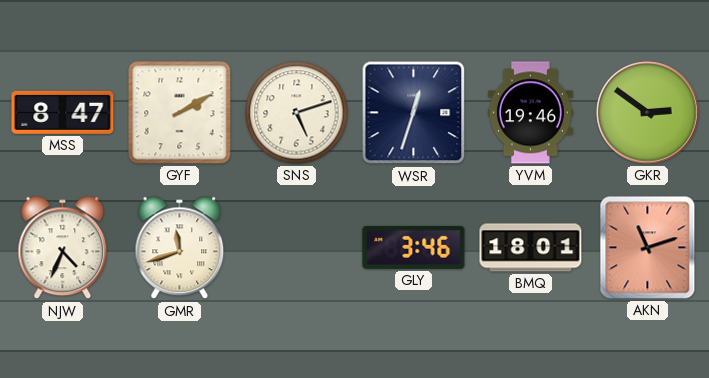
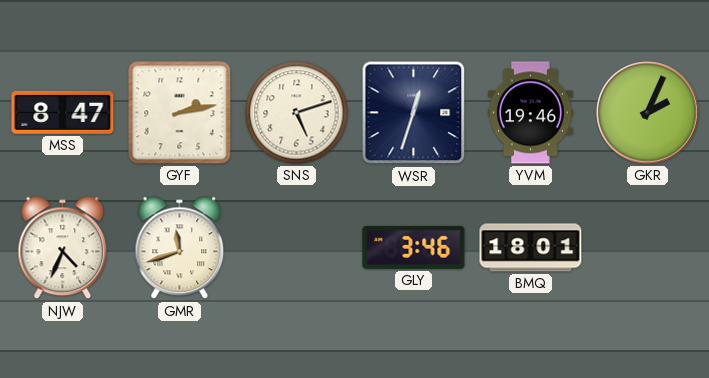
GYF: 2:10 -> 2:13 (180, 113)
GKR: 2:51 -> 2:04 (648, 113)
AKN: 11:12 -> none (648, 248)
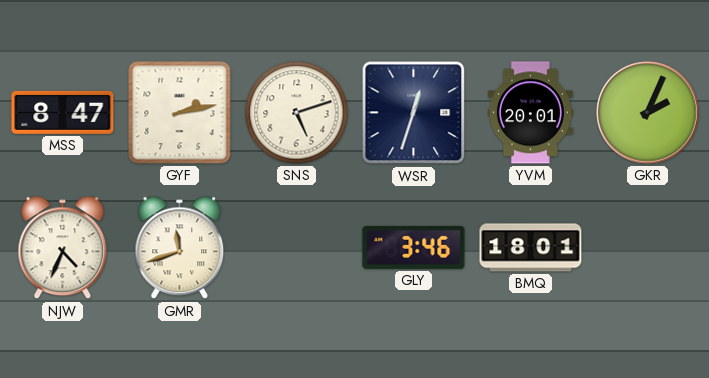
YVM: 19:46 -> 20:01 (530, 113)
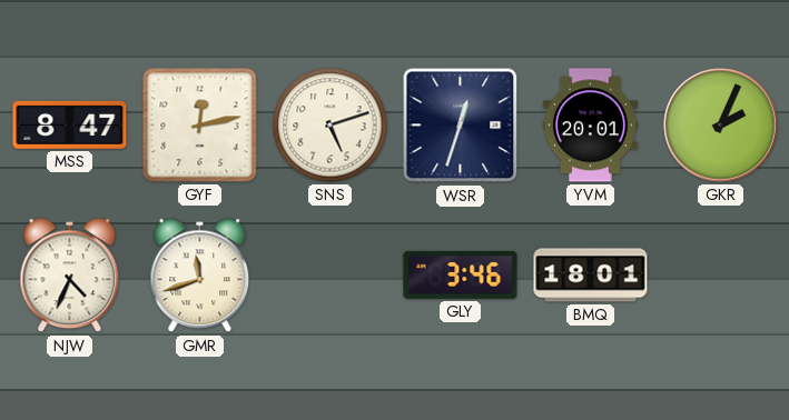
GYF: 2:13 -> 12:13 (200, 126)
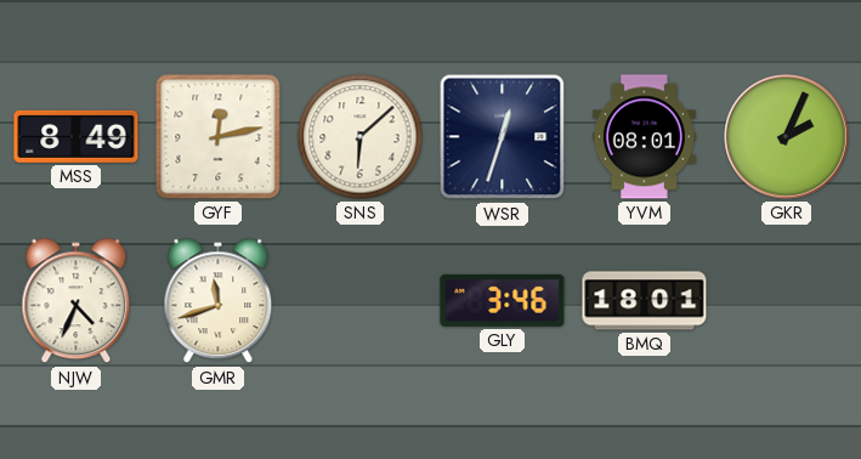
MSS: 8:47 -> 8:49 (77, 136)
SNS: 5:12 -> 6:08 (361, 137)
YVM: 20:01 -> 08:01 (644, 137)
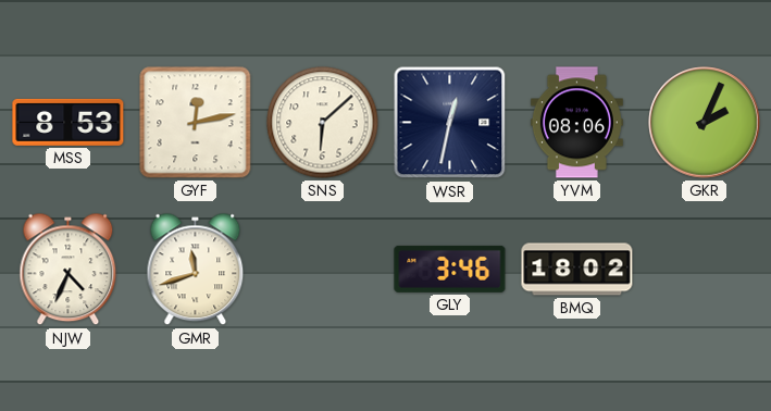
MSS: 8:49 -> 8:53 (69, 122)
WSR: 12:33 -> 12:32 (450, 123)
YVM: 08:01 -> 08:06 (576, 123)
BMQ: 18:01 -> 18:02 (577, 270)
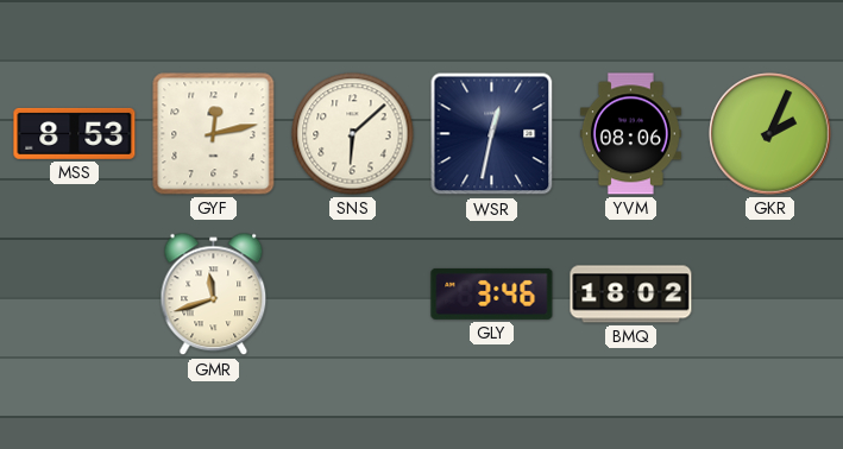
NJW: 4:34 -> none (69, 270)
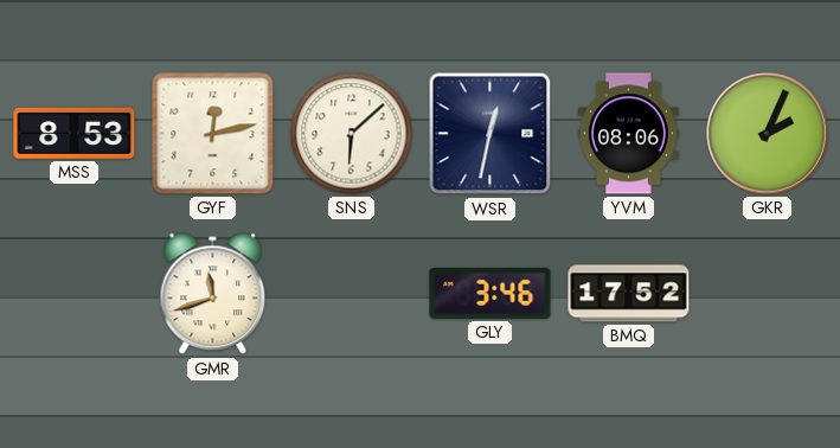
BMQ: 18:02 -> 17:52 (629, 294)
